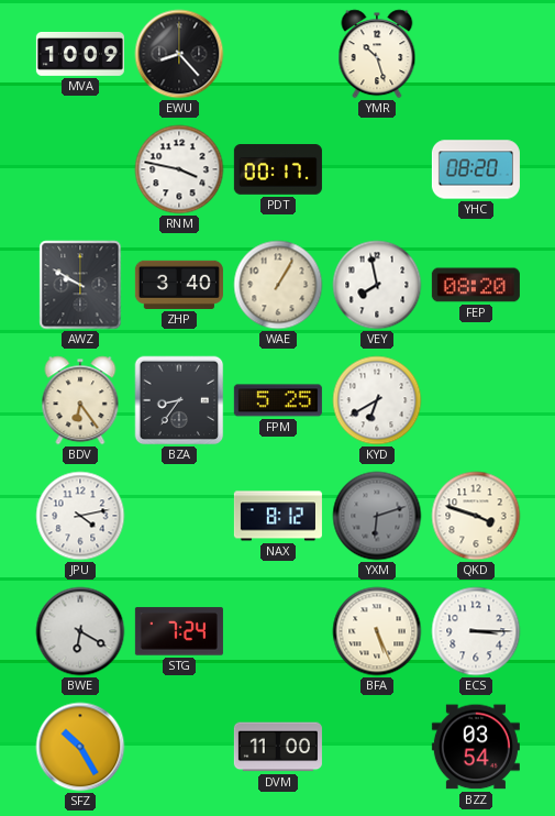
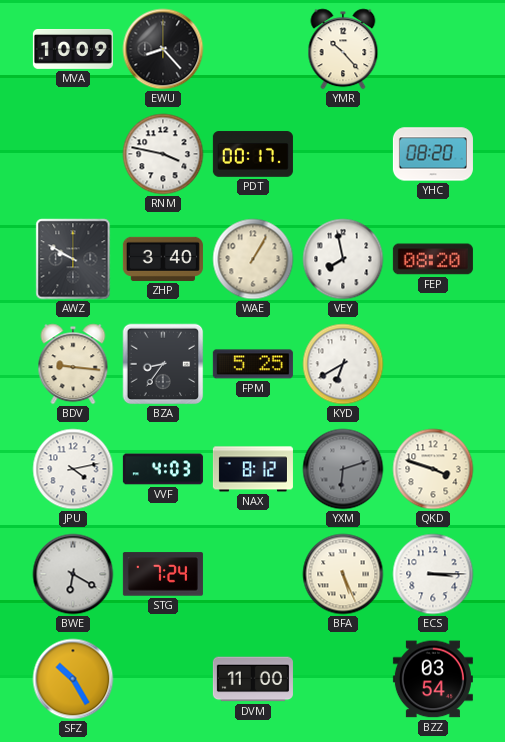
YMR: 10:27 -> 10:23 (343, 49)
BDV: 6:24 -> 9:16 (73, 364)
VVF: none -> 4:03 (163, 469)
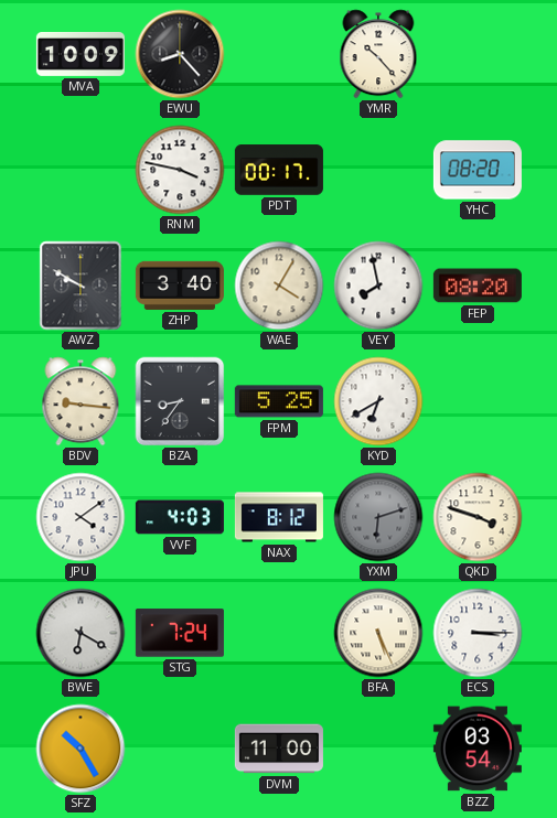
WAE: 1:05 -> 4:05 (279, 286)
JPU: 4:13 -> 4:09 (81, 517)
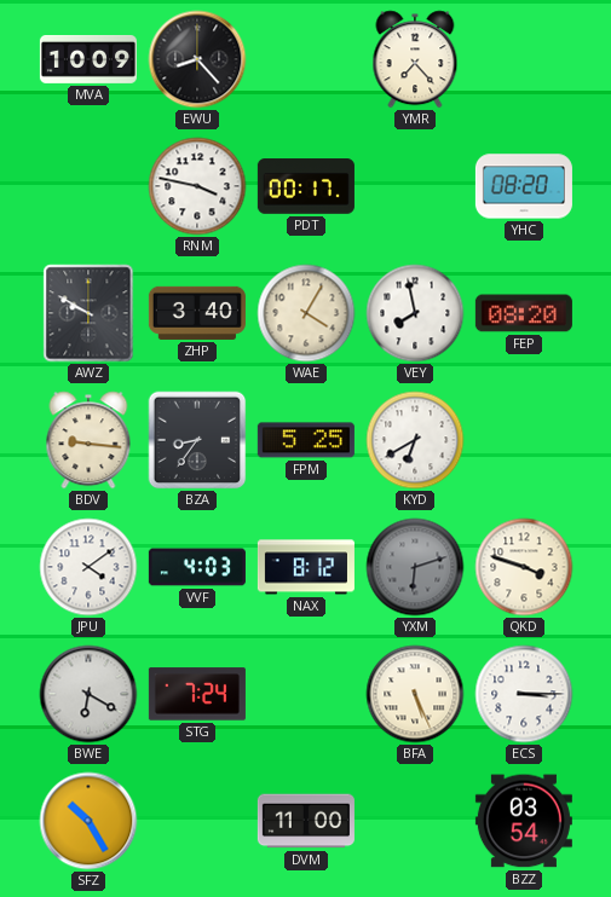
YMR: 10:23 -> 7:23 (415, 59)
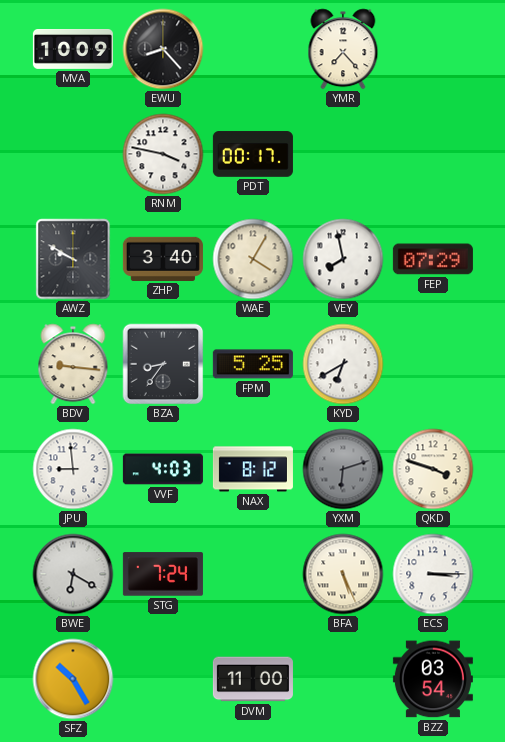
YHC: 08:20 -> none (524, 186)
FEP: 08:20 -> 07:29 (433, 259)
JPU: 4:09 -> 8:59 (73, 469)
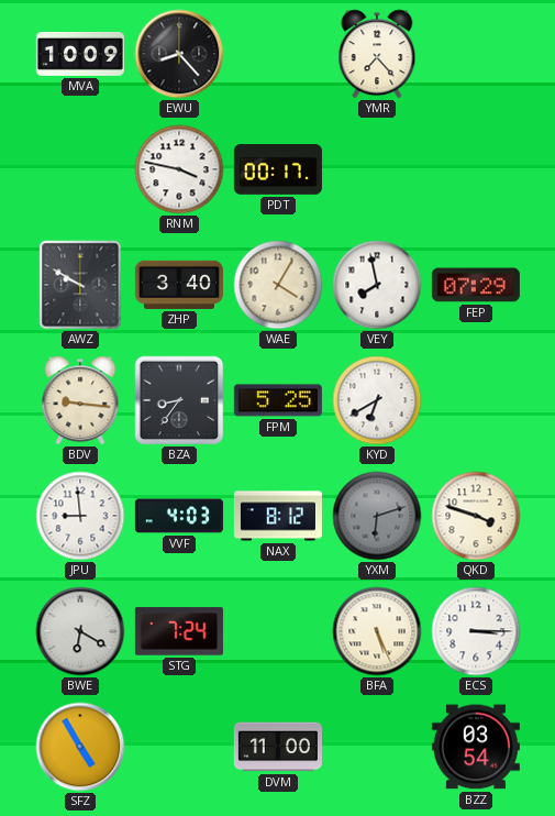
SFZ: 10:25 -> 4:55 (80, 747)
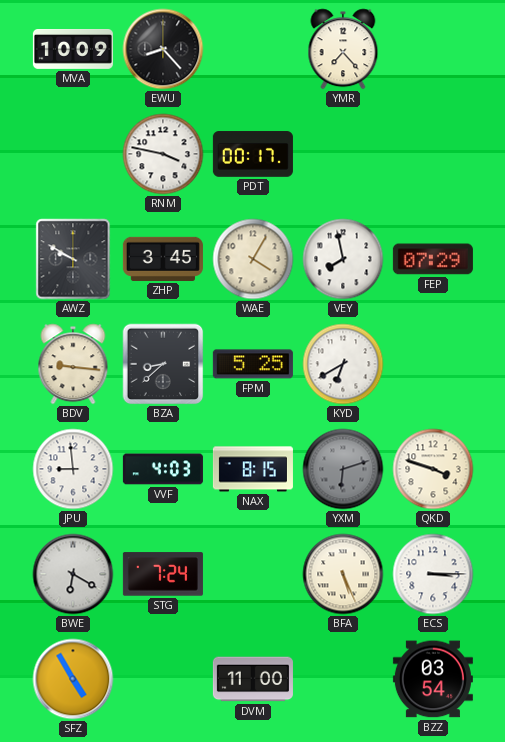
ZHP: 3:40 -> 3:45 (163, 259)
BZA: 8:36 -> 8:38 (163, 364)
NAX: 8:12 -> 8:15 (253, 469)
